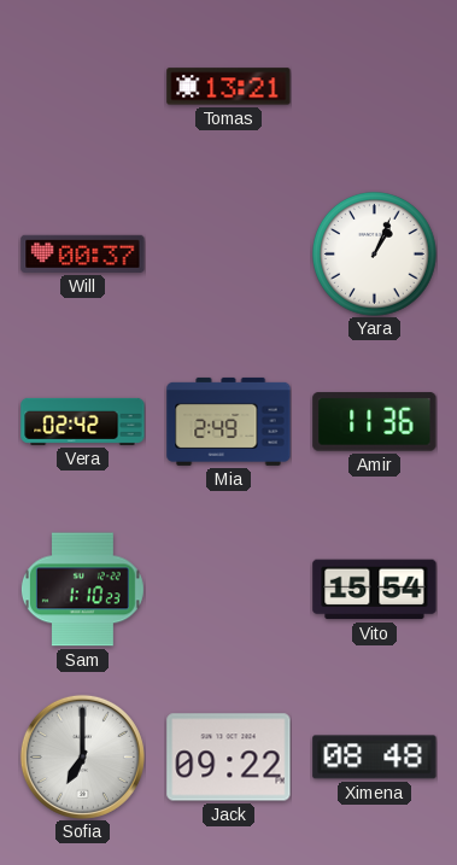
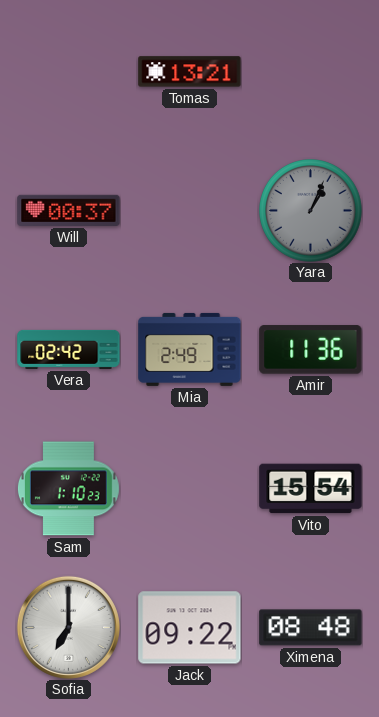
Yara dial: white -> grey (311, 211)
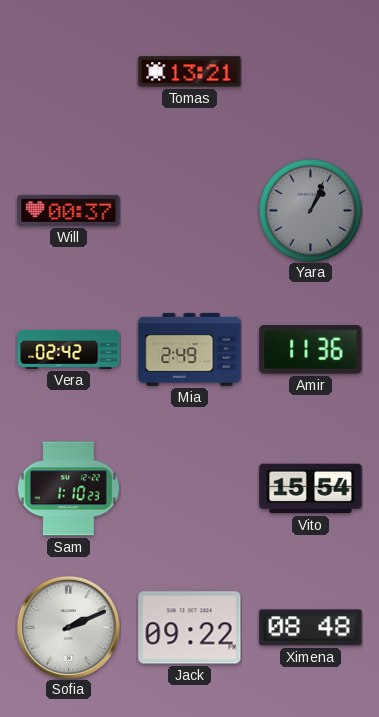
Sofia: 7:00 -> 2:11 (68, 627)
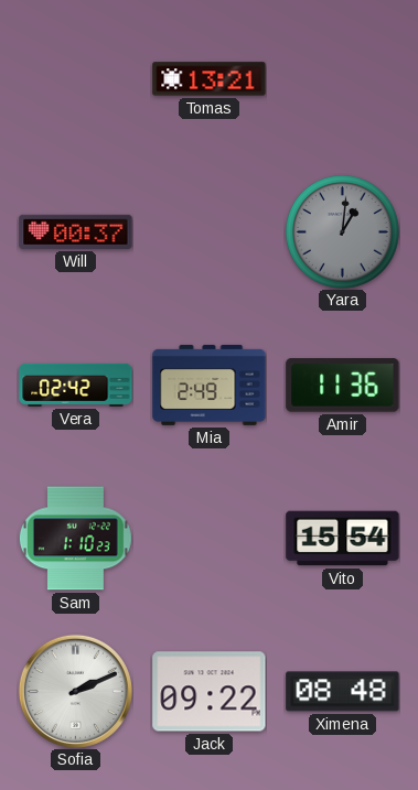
Yara: 1:04 -> 1:01 (343, 232)
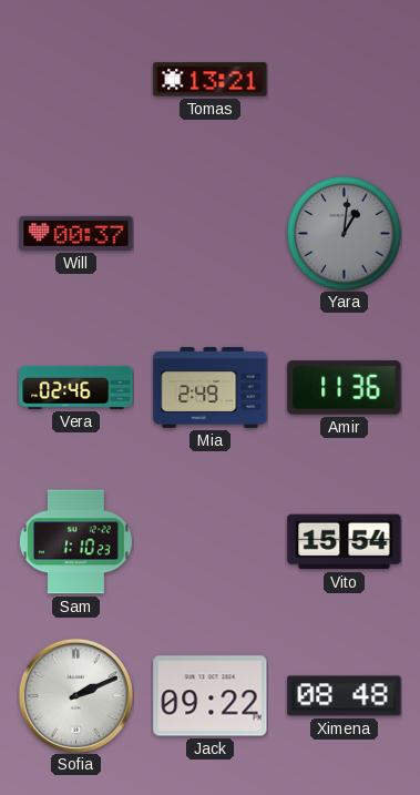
Vera: 02:42 -> 02:46 (76, 387)
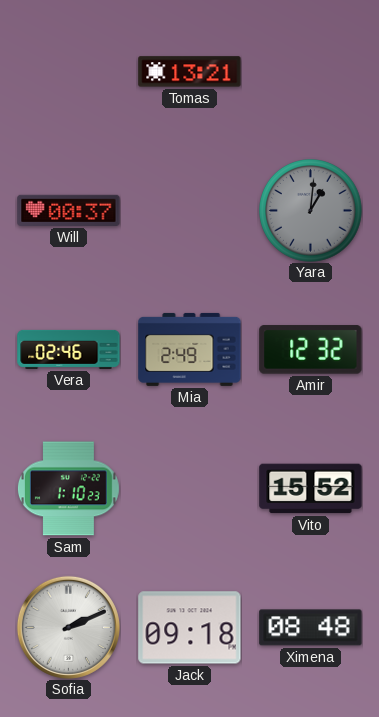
Amir: 11:36 -> 12:32 (311, 350)
Vito: 15:54 -> 15:52 (311, 489)
Jack: 09:22 -> 09:18 (190, 628)
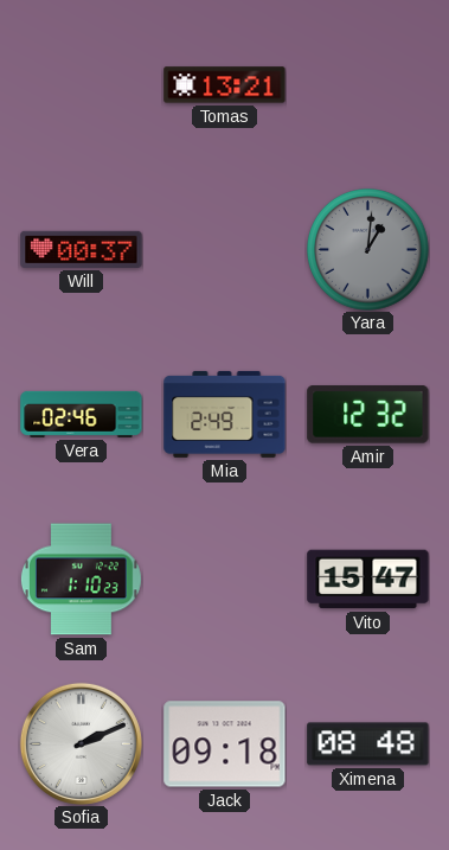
Vito: 15:52 -> 15:47 (368, 580)
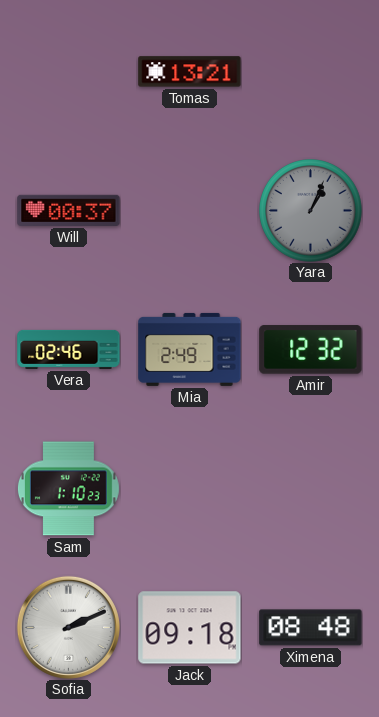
Yara: 1:01 -> 1:04 (311, 211)
Vito: 15:47 -> none (368, 580)
